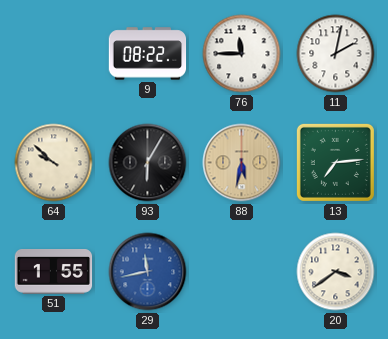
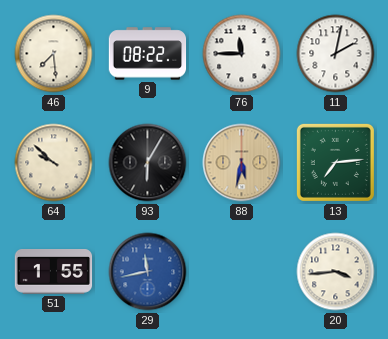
46: none -> 7:29 (54, 54)
20: 3:39 -> 3:44 (336, 272)
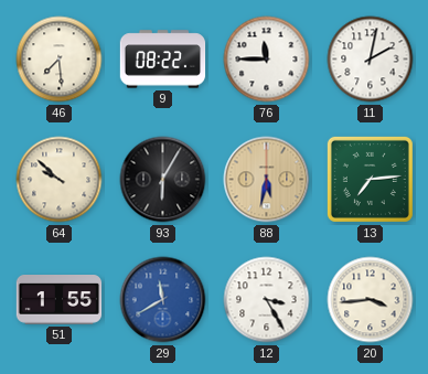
29: 11:43 -> 11:40 (163, 300)
12: none -> 3:25 (267, 300)
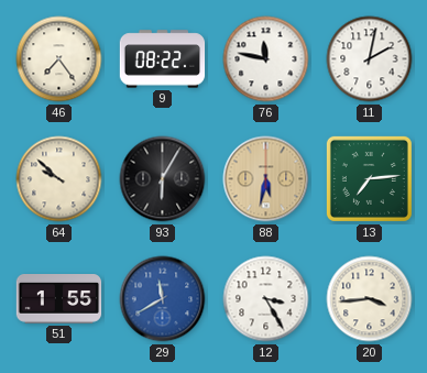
46: 7:29 -> 7:24 (59, 59)
76: 11:45 -> 11:47 (266, 59)
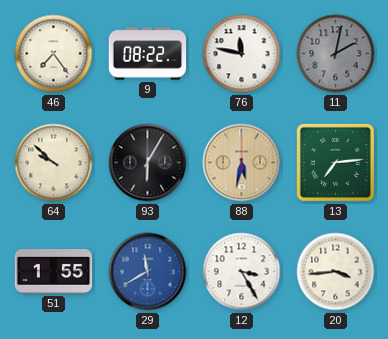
11 dial: white -> grey (336, 54)
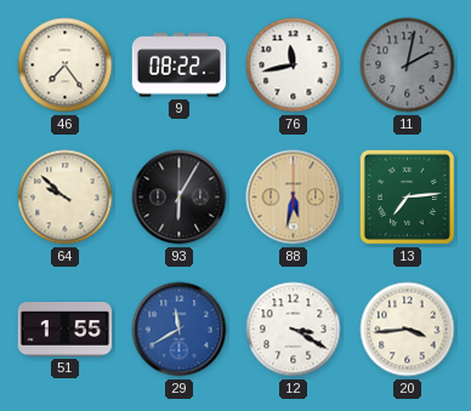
76: 11:47 -> 11:43 (294, 65)
12: 3:25 -> 3:20 (294, 330)
